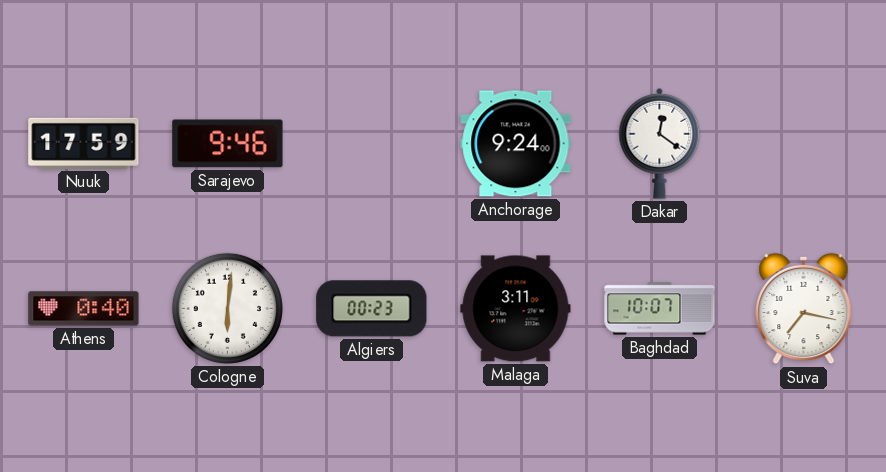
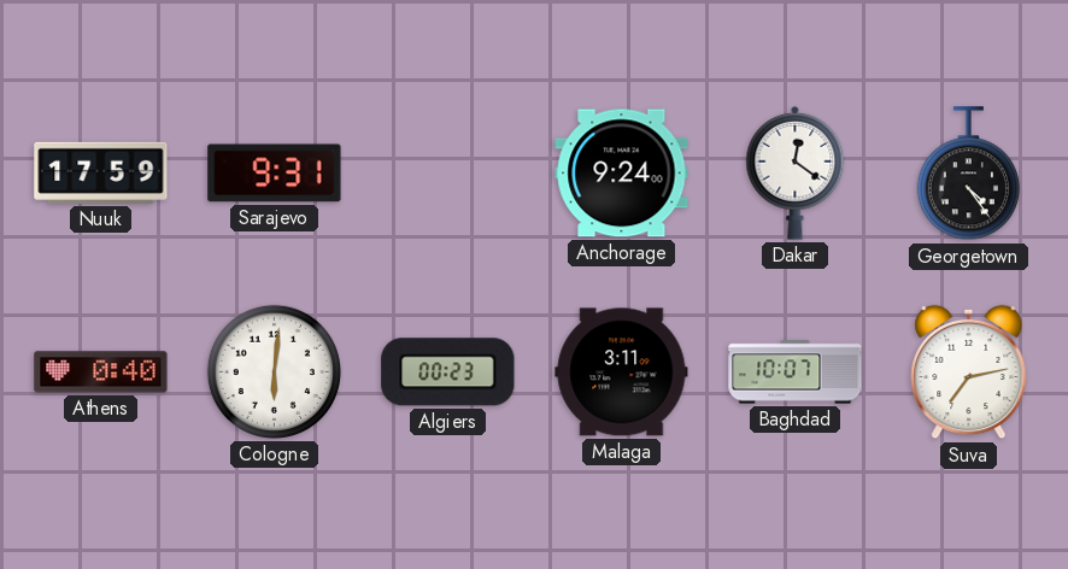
Sarajevo: 9:46 -> 9:31 (275, 174)
Georgetown: none -> 4:24 (968, 174)
Suva: 7:17 -> 7:13 (969, 373)
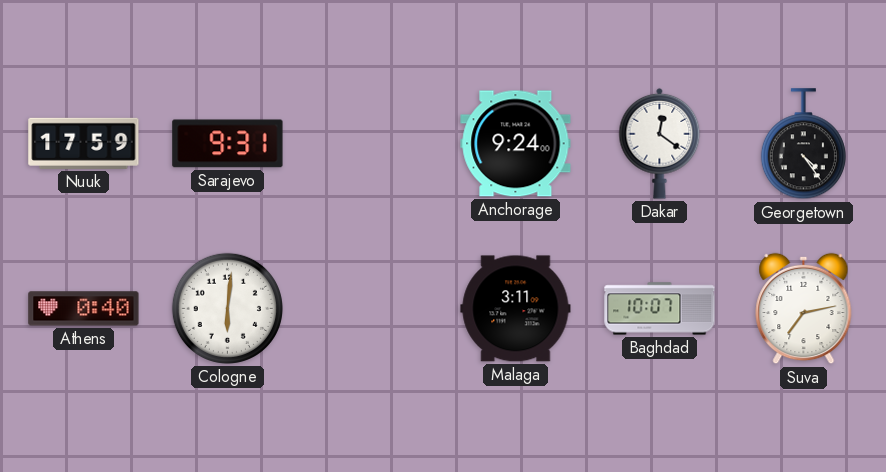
Algiers: 00:23 -> none (448, 373)
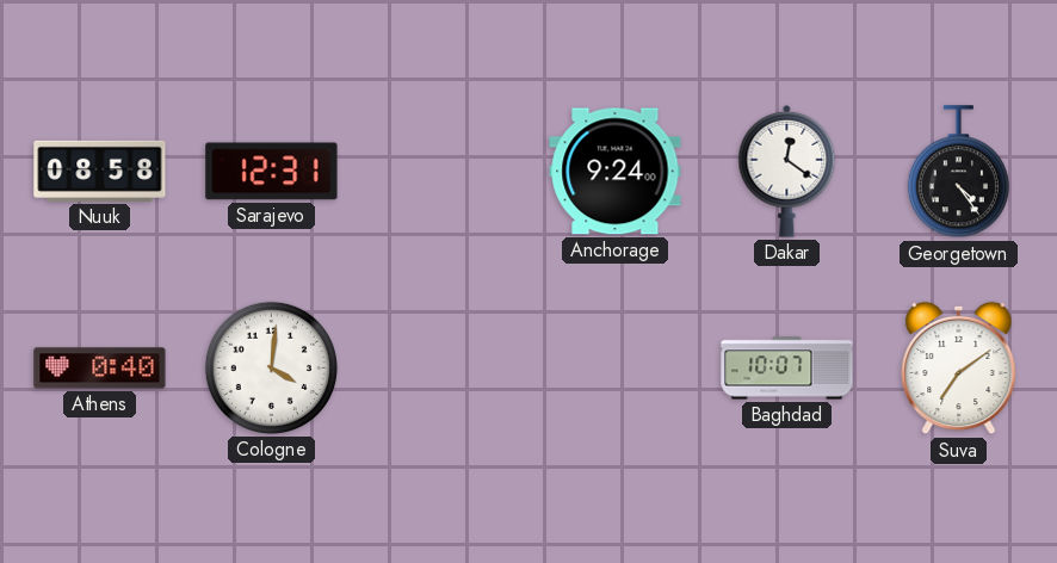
Nuuk: 17:59 -> 08:58 (100, 171)
Sarajevo: 9:31 -> 12:31 (272, 172)
Cologne: 6:01 -> 4:01 (271, 367)
Malaga: 3:11 -> none (516, 309)
Suva: 7:13 -> 7:09 (959, 369)
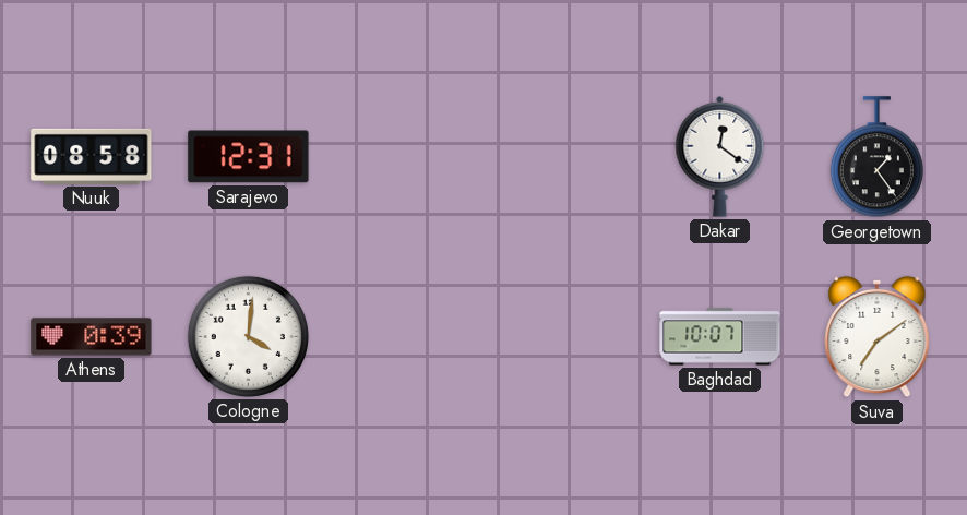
Anchorage: 9:24 -> none (616, 172)
Georgetown: 4:24 -> 1:24 (876, 157)
Athens: 0:40 -> 0:39 (92, 337)
